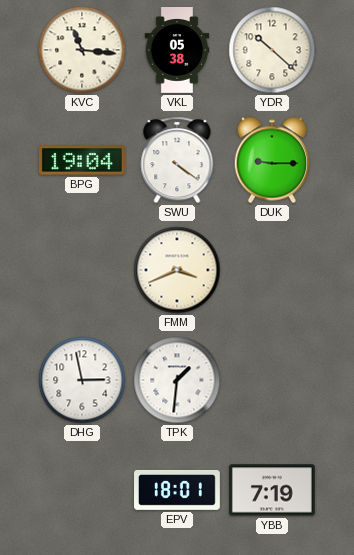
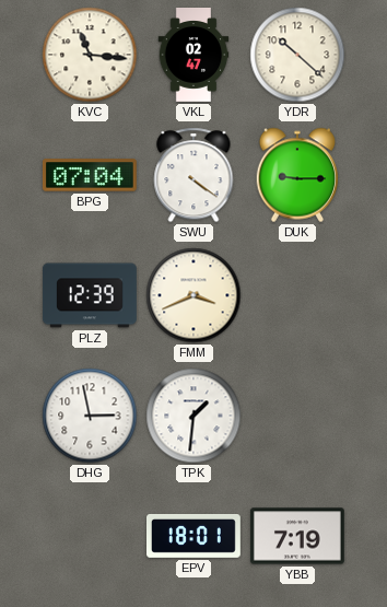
VKL: 05:38 -> 02:47 (193, 56)
BPG: 19:04 -> 07:04 (90, 175)
PLZ: none -> 12:39 (91, 295)
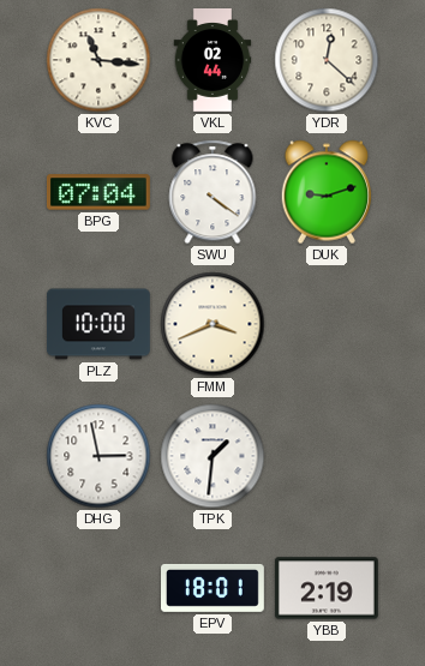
VKL: 02:47 -> 02:44 (212, 61)
YDR: 10:22 -> 12:22 (327, 60)
DUK: 9:15 -> 9:12 (327, 192)
PLZ: 12:39 -> 10:00 (100, 324)
YBB: 7:19 -> 2:19 (327, 588)
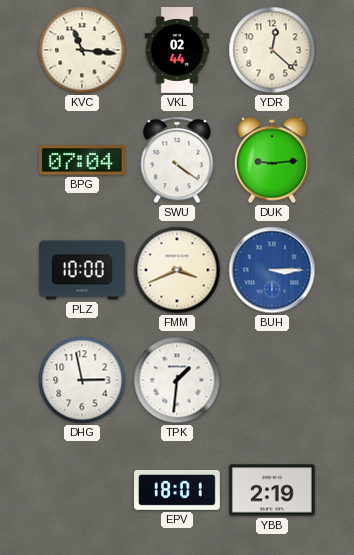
DUK: 9:12 -> 9:14 (272, 160)
BUH: none -> 3:15 (272, 270)
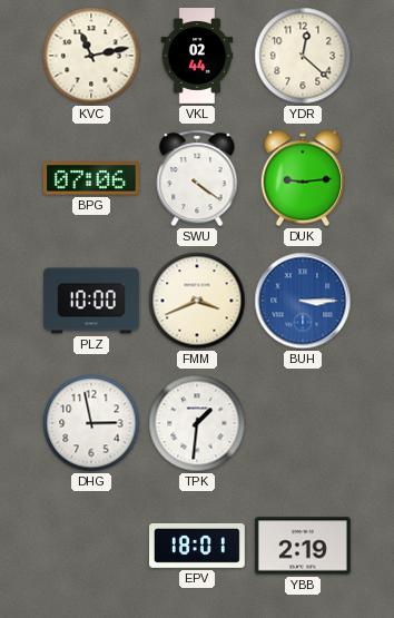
KVC: 11:16 -> 11:13 (91, 56)
BPG: 07:04 -> 07:06 (91, 178)
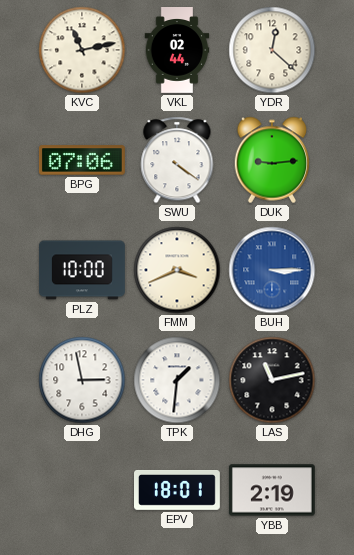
LAS: none -> 11:13 (272, 380)
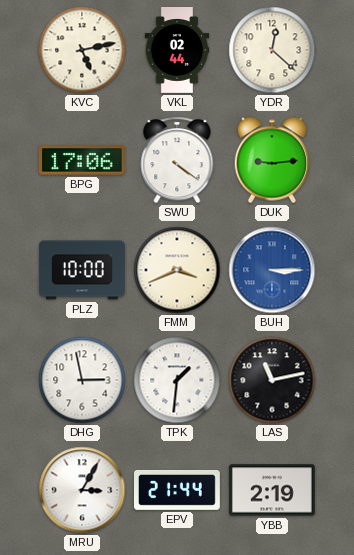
KVC: 11:13 -> 5:13 (82, 50)
BPG: 07:06 -> 17:06 (82, 160)
MRU: none -> 3:05 (82, 490)
EPV: 18:01 -> 21:44 (178, 490)
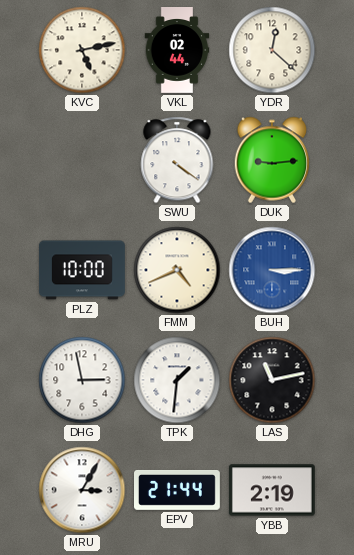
BPG: 17:06 -> none (82, 160)
FMM: 3:41 -> 4:41 (177, 270)
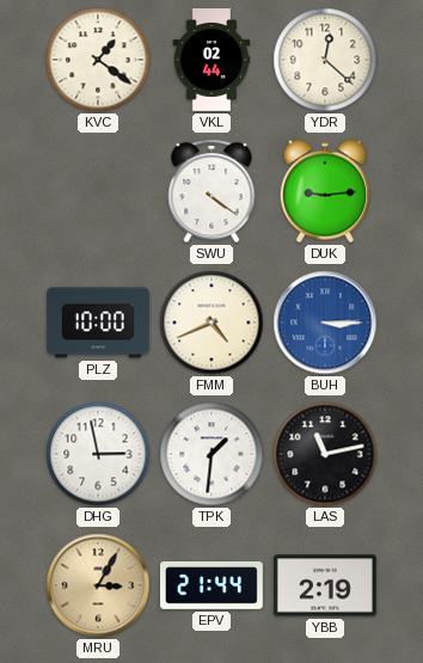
KVC: 5:13 -> 1:21 (98, 60)
MRU dial: white -> champagne (98, 585)
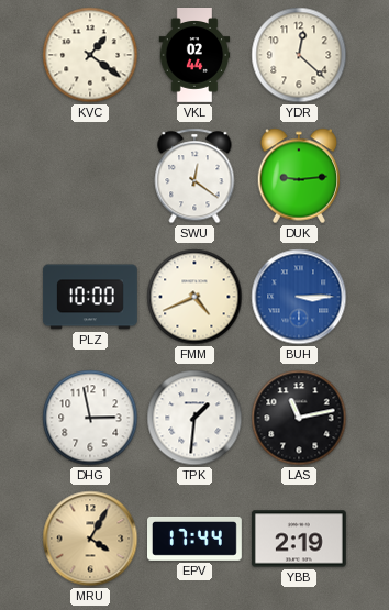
SWU: 4:21 -> 12:21 (194, 176)
MRU: 3:05 -> 4:05 (90, 539)
EPV: 21:44 -> 17:44 (196, 539)
